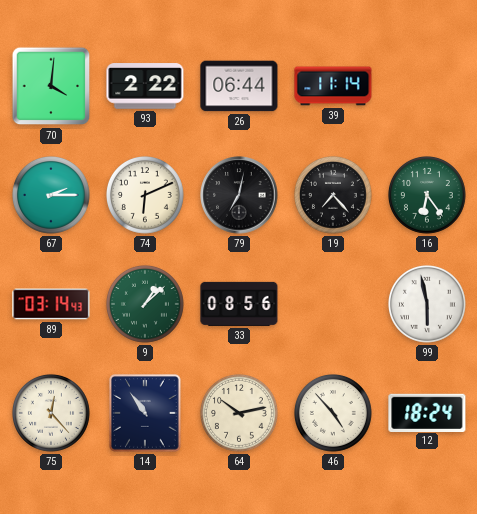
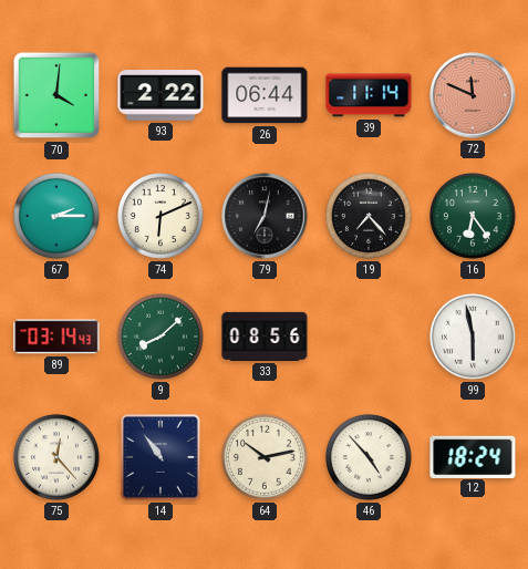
72: none -> 11:49 (473, 95)
9: 1:08 -> 8:08 (161, 337)
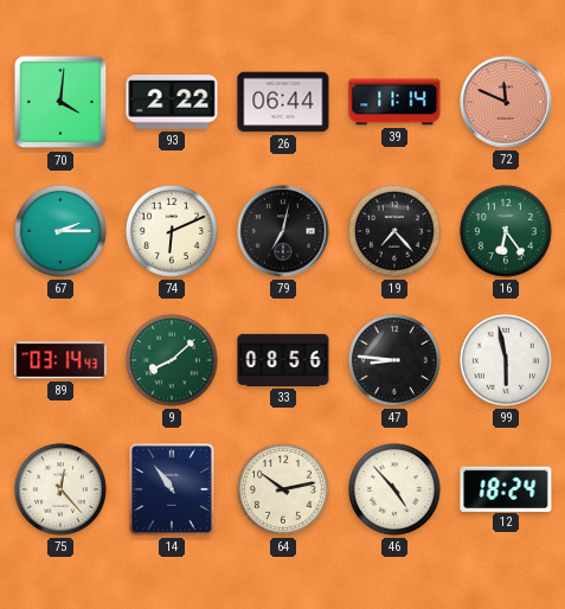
47: none -> 8:46 (394, 360)
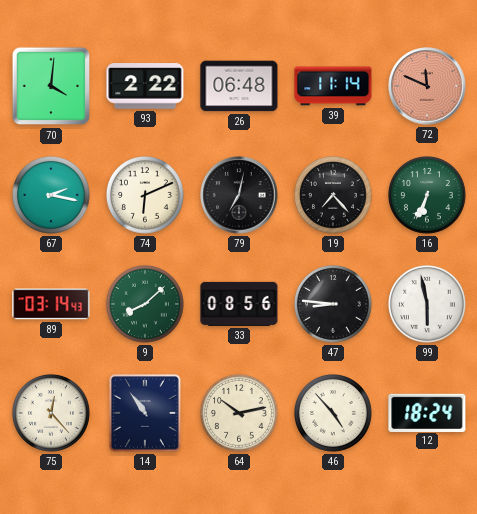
26: 06:44 -> 06:48 (239, 86)
67: 2:15 -> 2:17 (51, 195)
16: 6:24 -> 6:34 (427, 195)
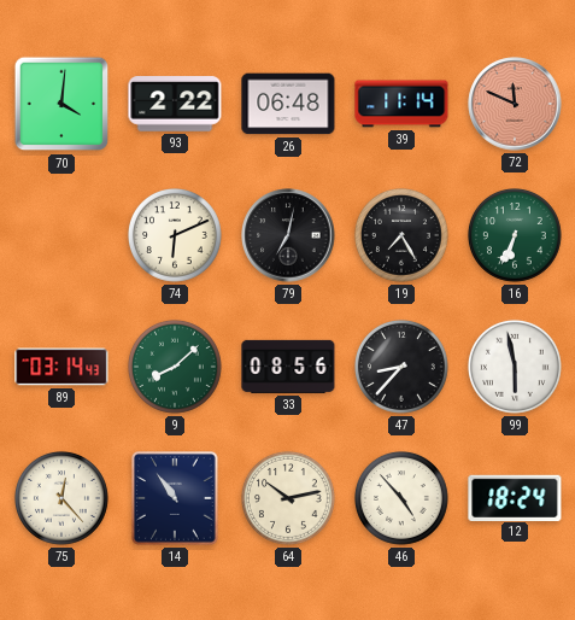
67: 2:17 -> none (51, 195)
19: 7:23 -> 7:25 (401, 235)
47: 8:46 -> 8:37 (401, 367)
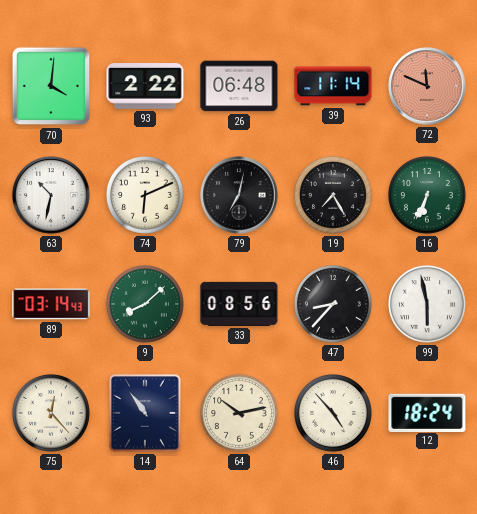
63: none -> 10:32 (51, 195)
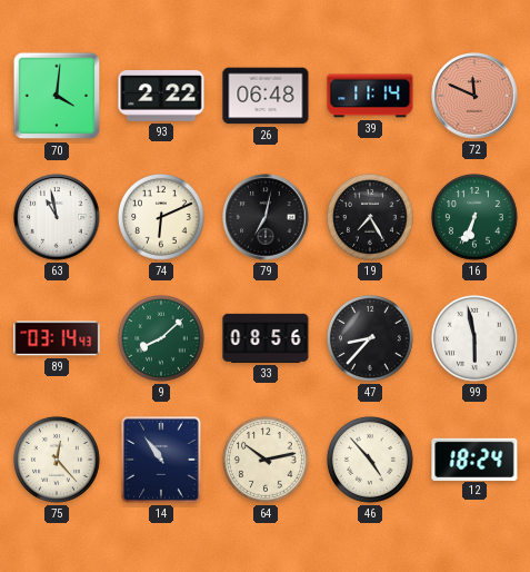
63: 10:32 -> 10:58 (57, 217)
